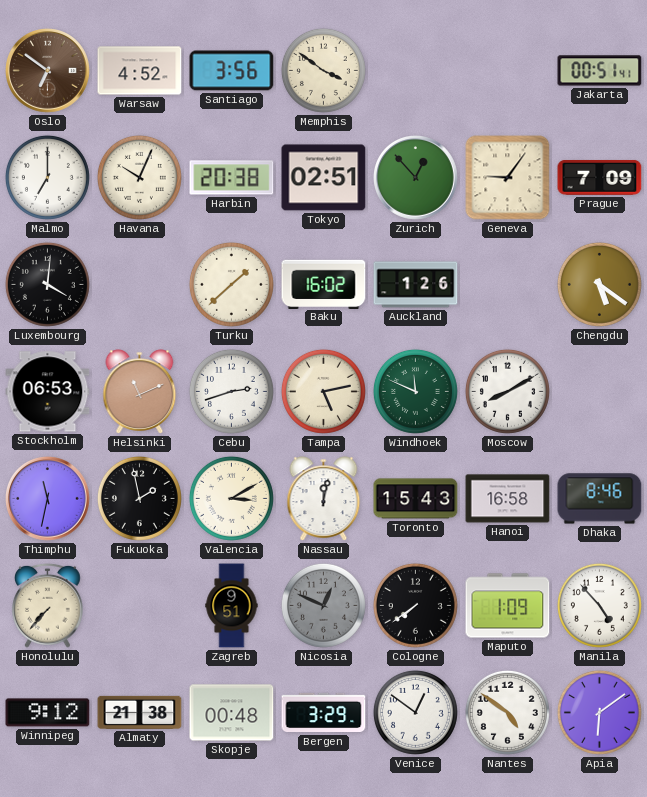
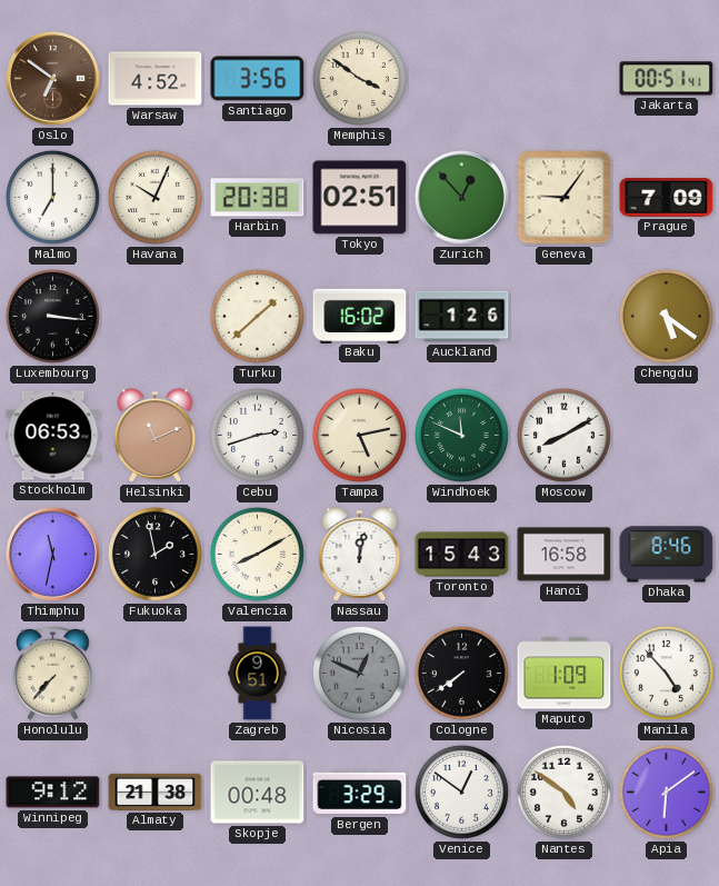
Luxembourg: 4:01 -> 3:16 (52, 316)
Valencia: 3:10 -> 8:10 (257, 554)
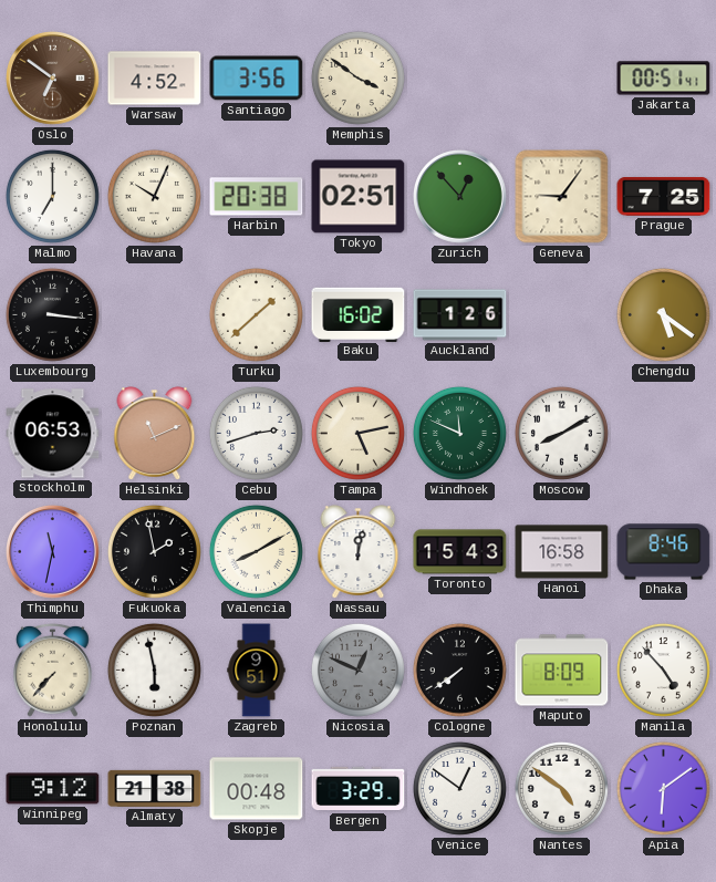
Prague: 7:09 -> 7:25 (664, 196)
Poznan: none -> 5:58 (154, 670)
Maputo: 1:09 -> 8:09 (562, 671)
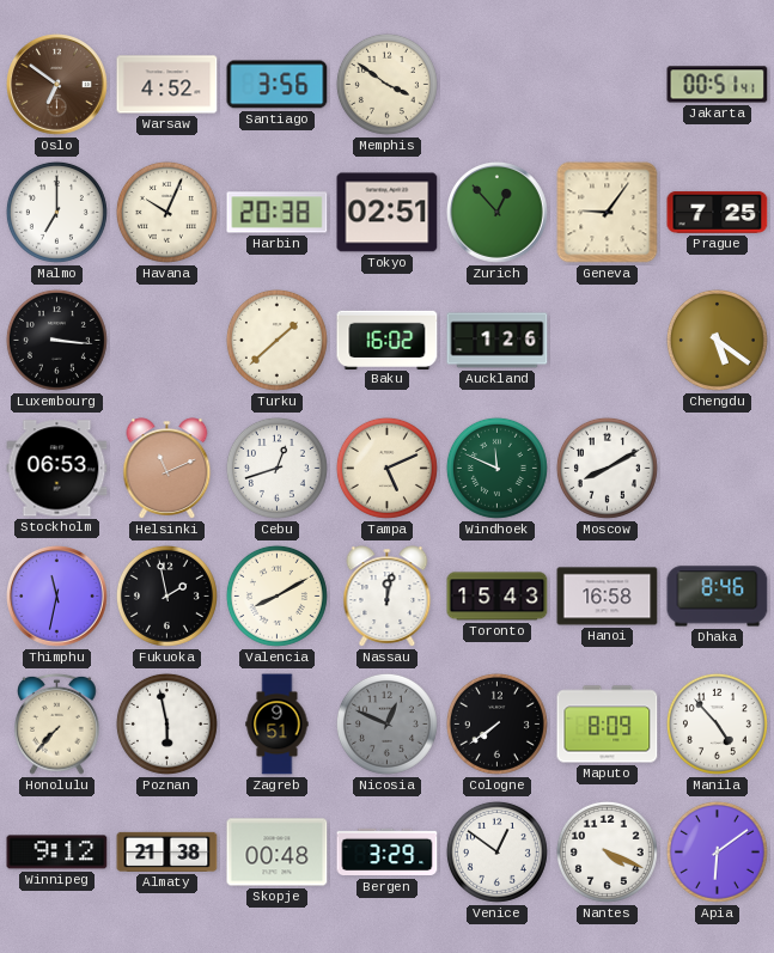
Cebu: 2:42 -> 12:42 (276, 468)
Tampa: 5:13 -> 5:11 (386, 468)
Nantes: 4:51 -> 4:19 (607, 851)
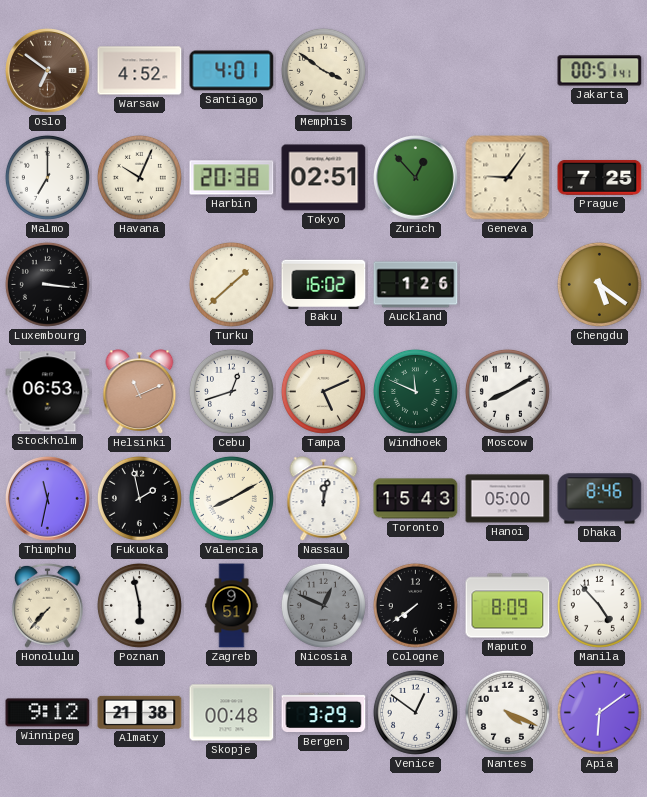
Santiago: 3:56 -> 4:01 (232, 71)
Hanoi: 16:58 -> 05:00 (508, 499)
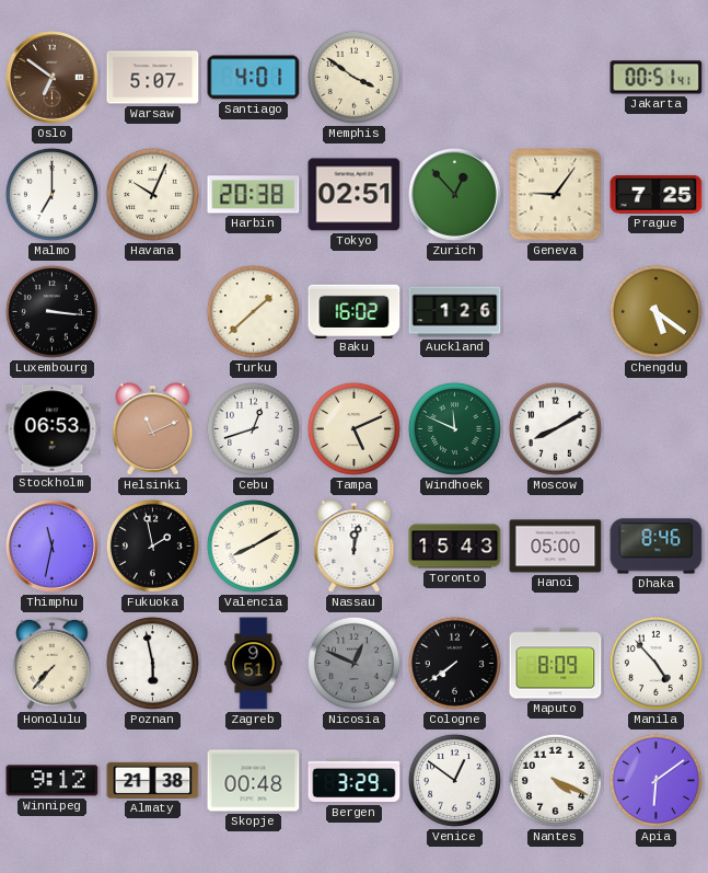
Warsaw: 4:52 -> 5:07 (153, 78)
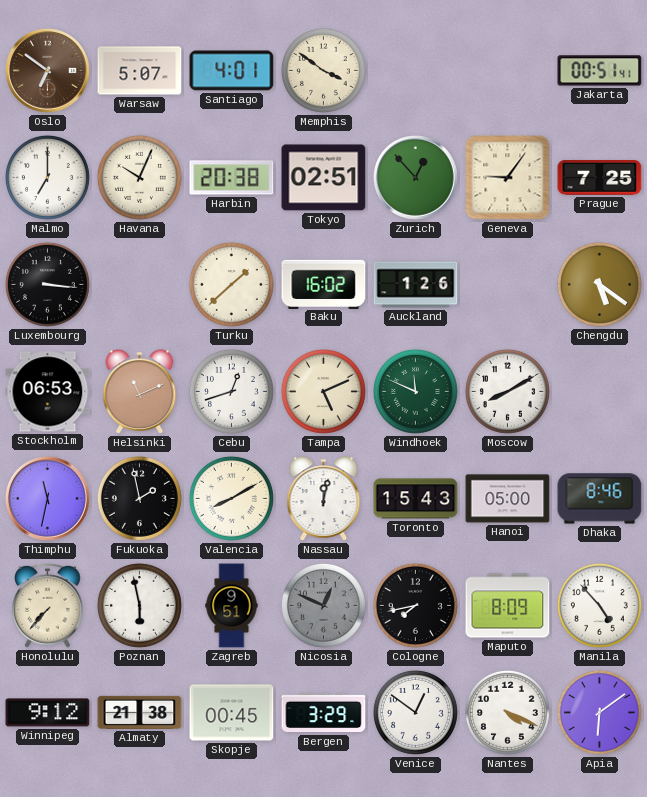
Cologne: 7:39 -> 7:43 (415, 605)
Skopje: 00:48 -> 00:45 (232, 713)
